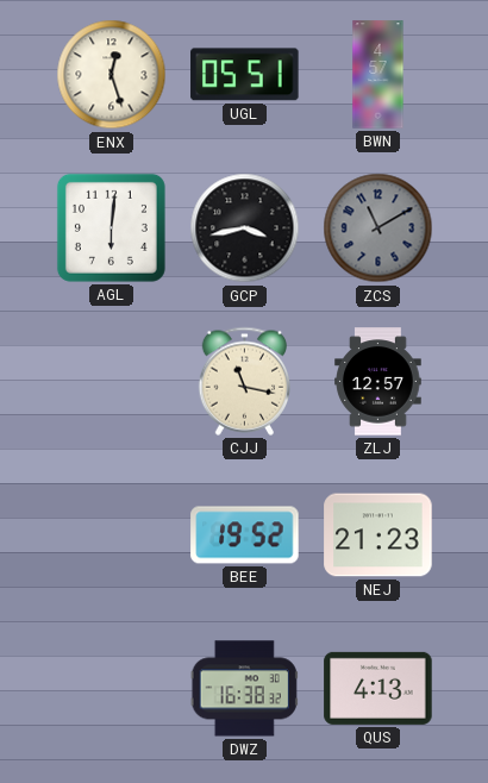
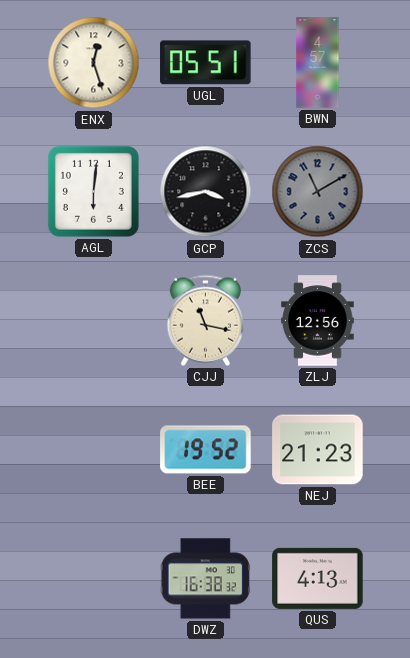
ZLJ: 12:57 -> 12:56 (318, 321)
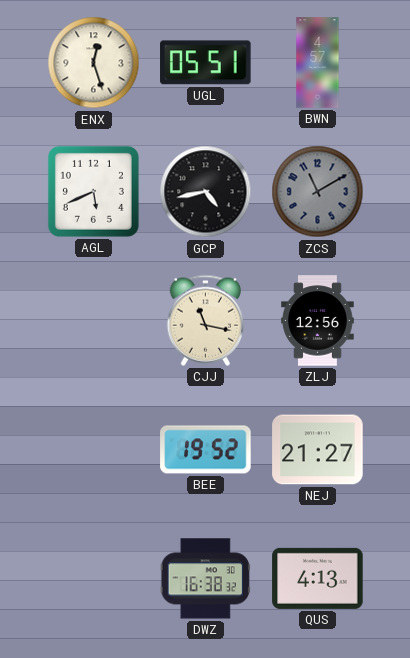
AGL: 6:01 -> 5:41 (93, 191)
GCP: 3:43 -> 4:43 (206, 192)
NEJ: 21:23 -> 21:27 (318, 450)
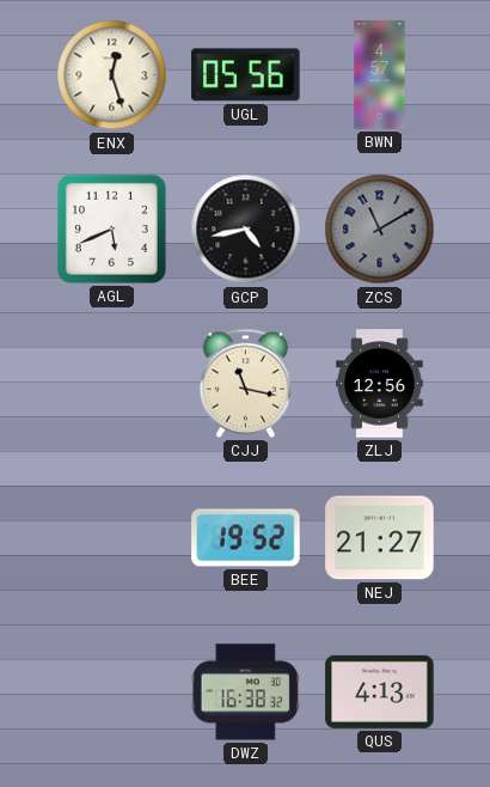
UGL: 05:51 -> 05:56 (246, 75)
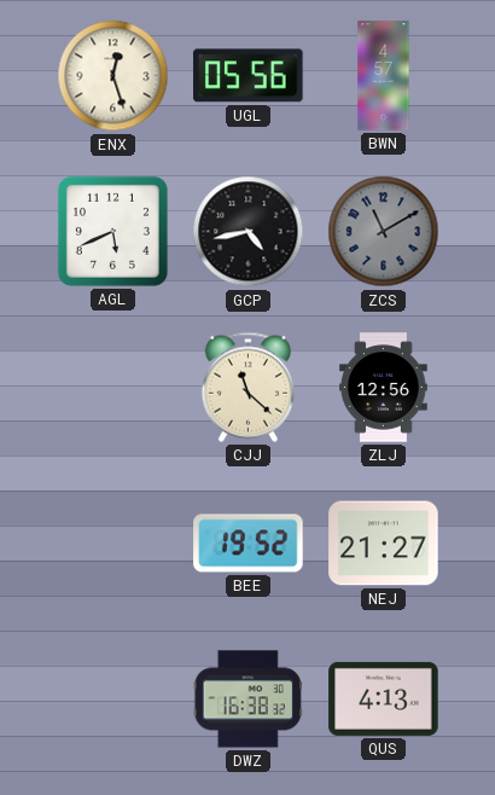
CJJ: 11:17 -> 11:22 (247, 387)
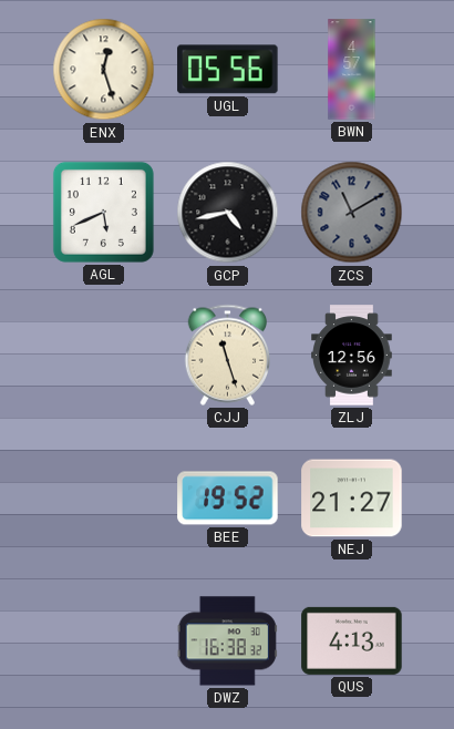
CJJ: 11:22 -> 11:27 (227, 355)
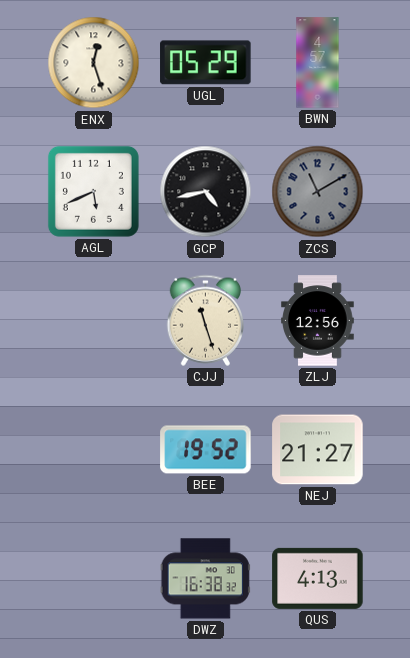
UGL: 05:56 -> 05:29 (206, 63)
